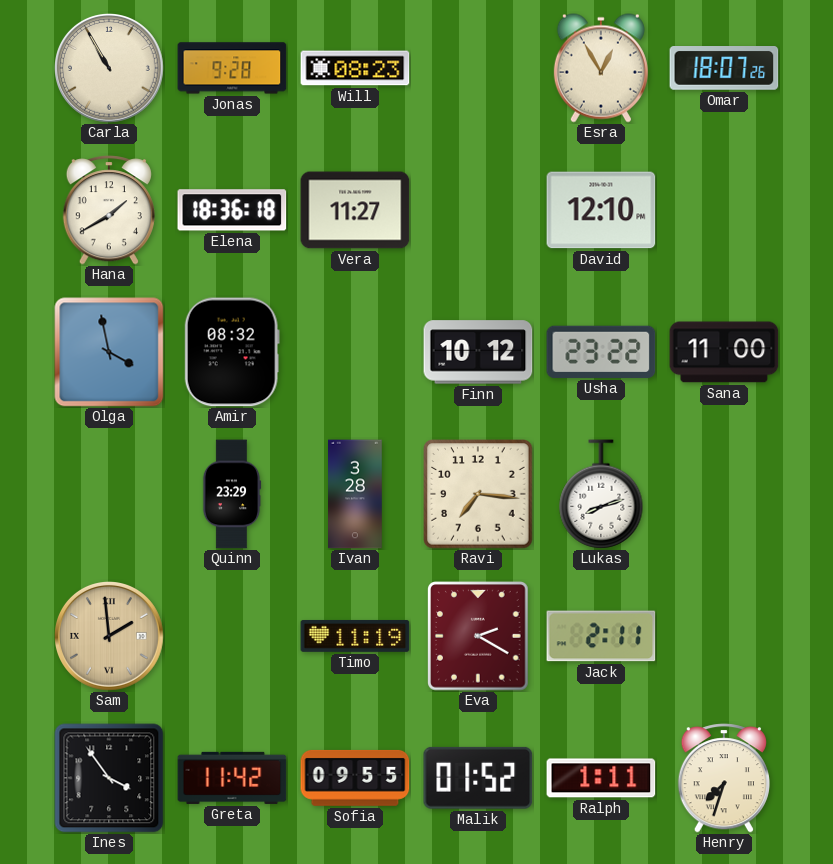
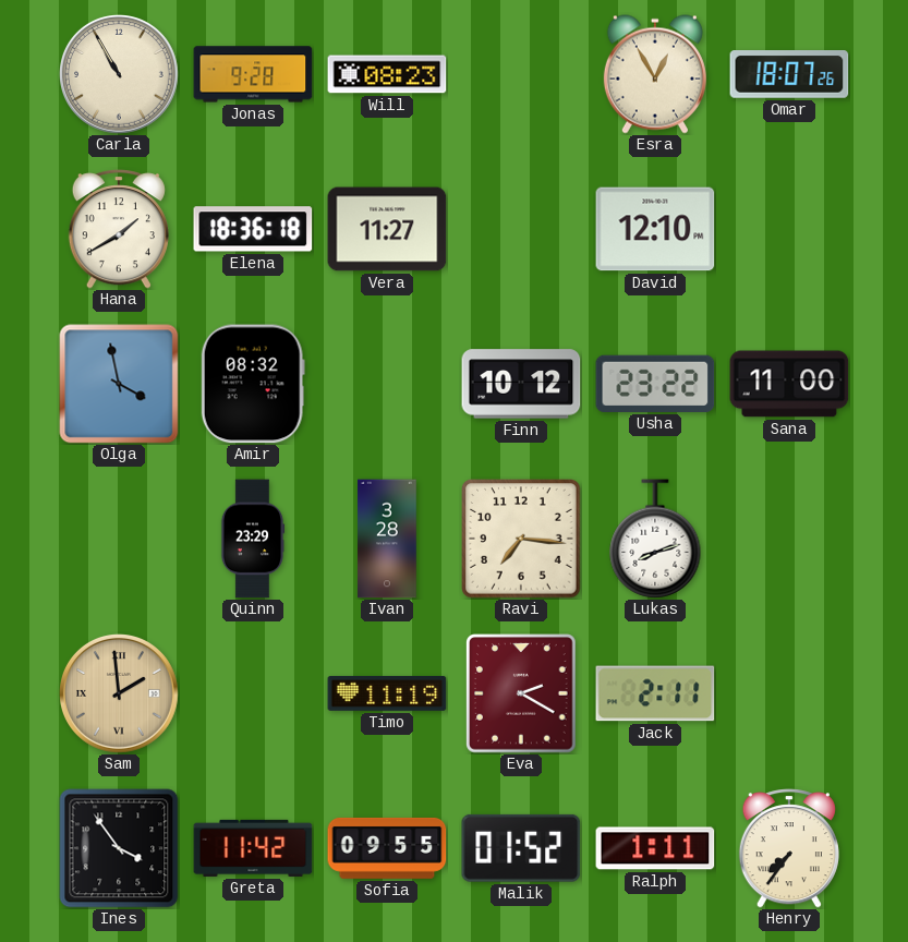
Henry: 7:33 -> 7:36 (789, 848)
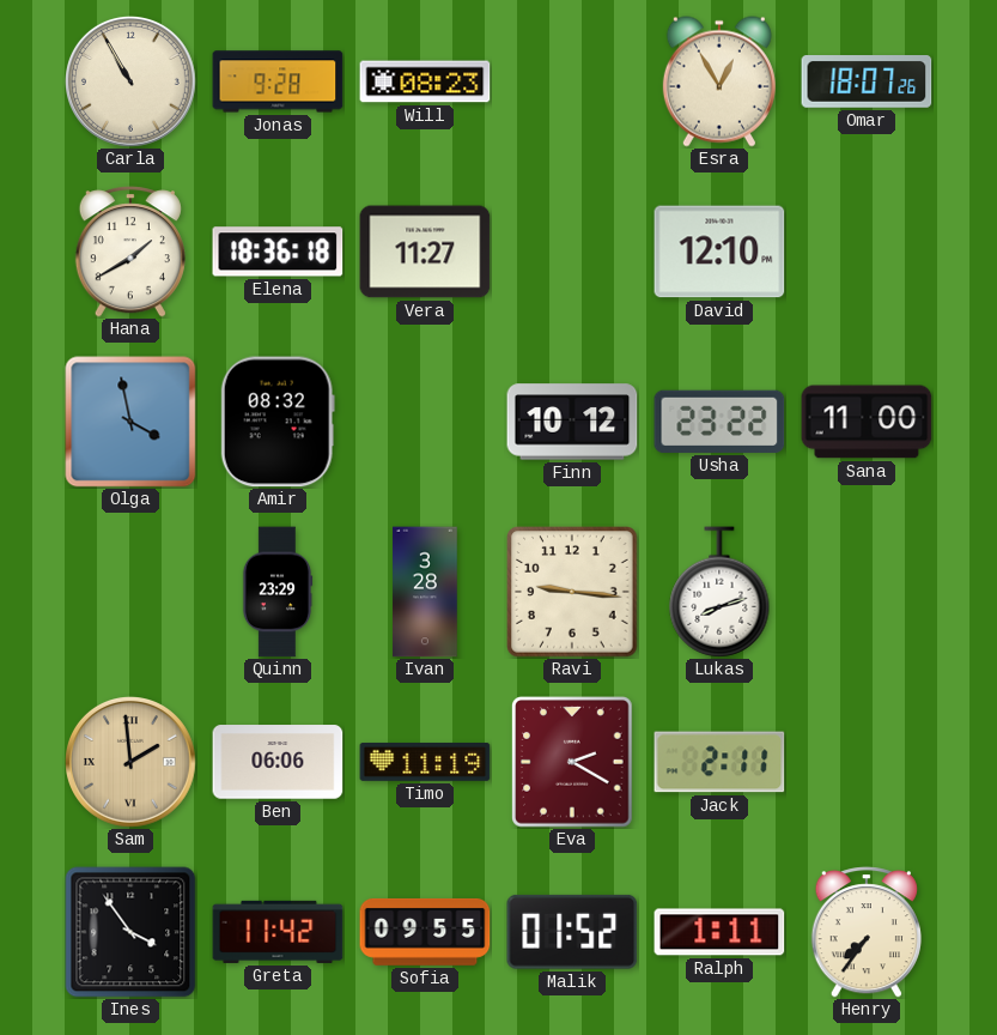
Ravi: 7:16 -> 9:16 (572, 592)
Ben: none -> 06:06 (278, 762)
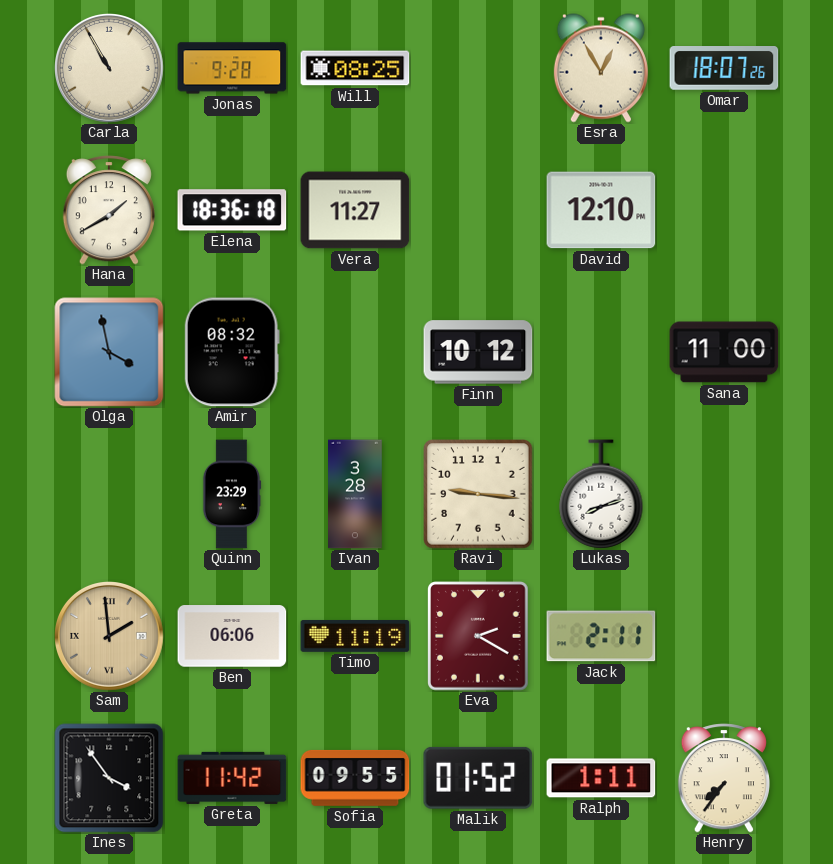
Will: 08:23 -> 08:25 (355, 68)
Usha: 23:22 -> none (719, 422)
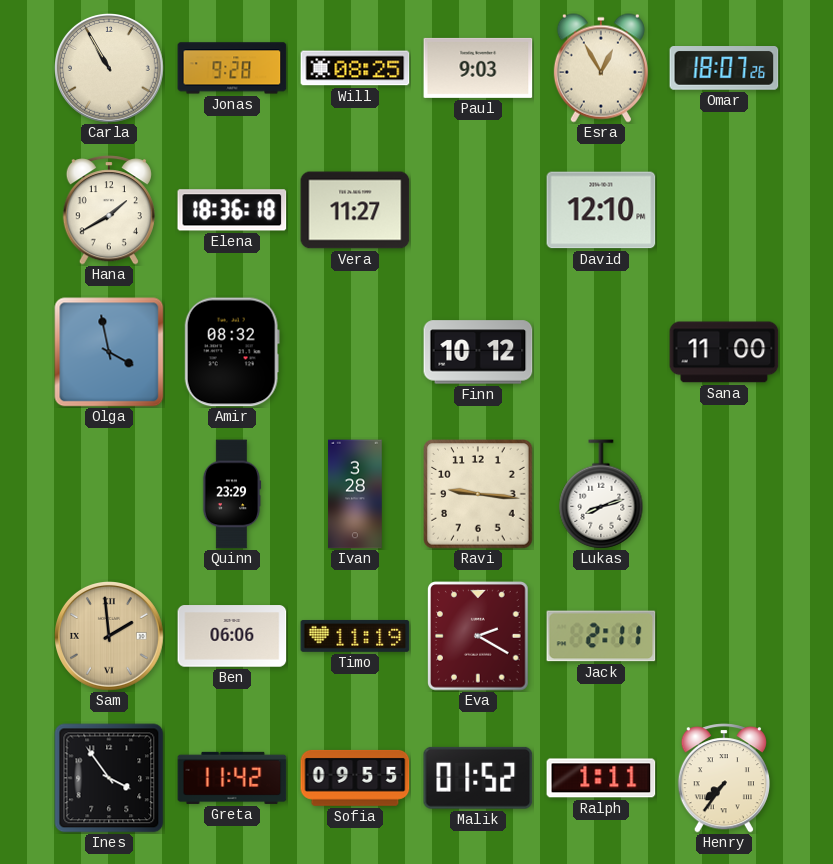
Paul: none -> 9:03 (478, 68)
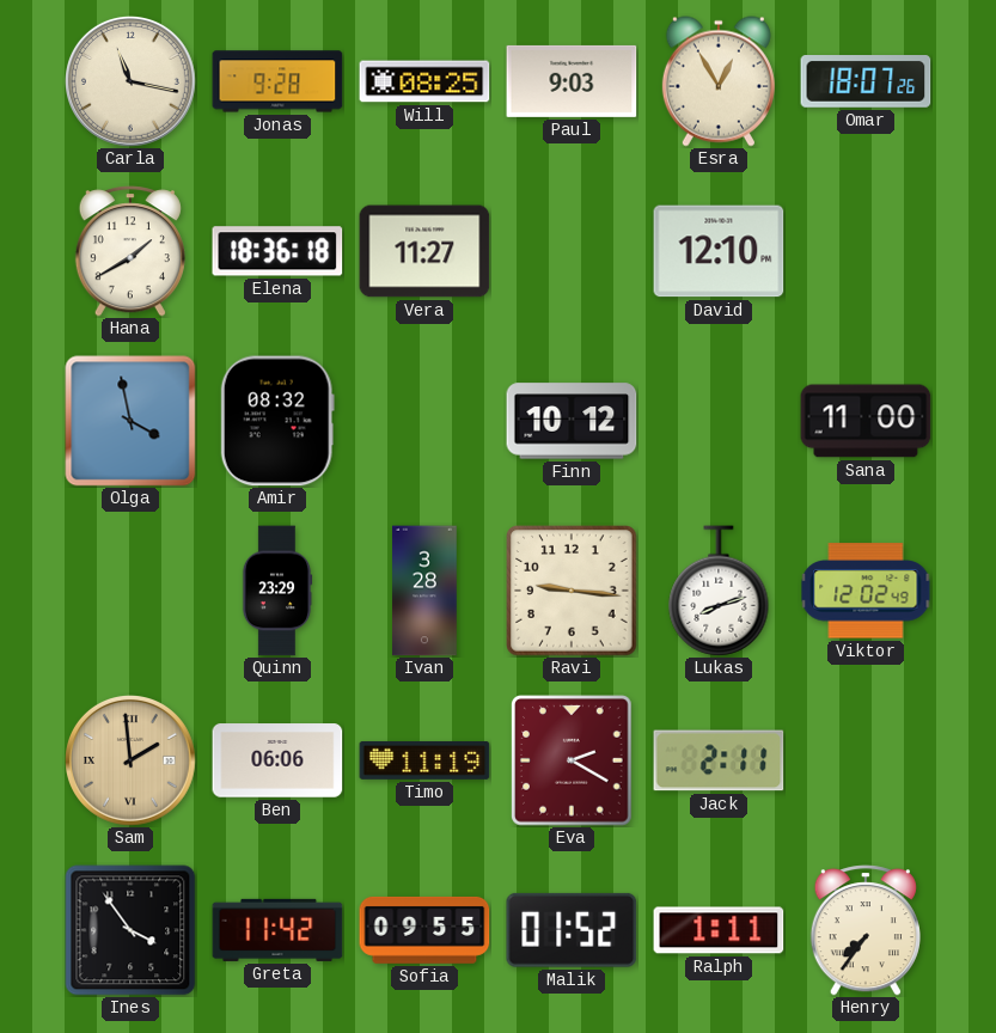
Carla: 10:55 -> 11:17 (132, 82)
Viktor: none -> 12:02 (866, 591)
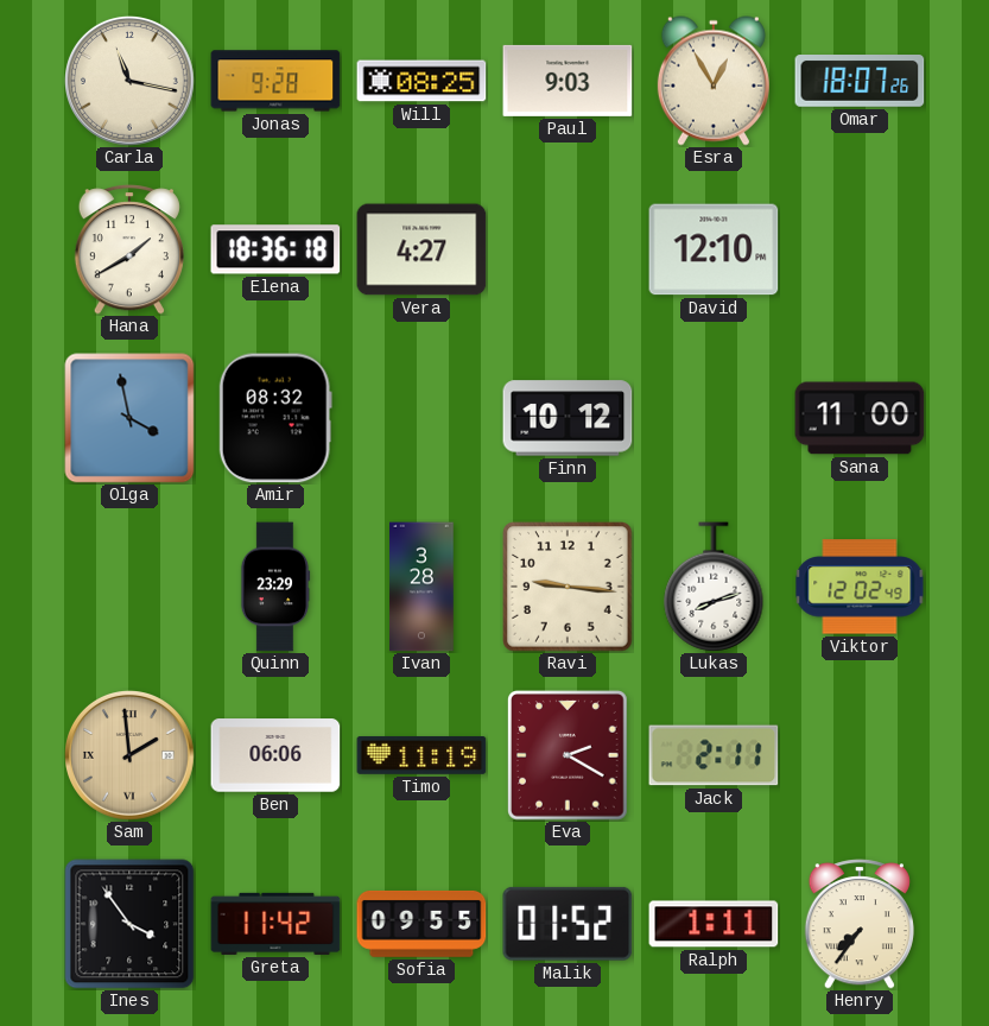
Vera: 11:27 -> 4:27 (421, 249)
